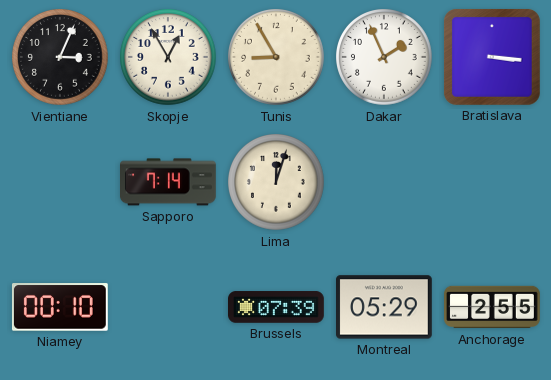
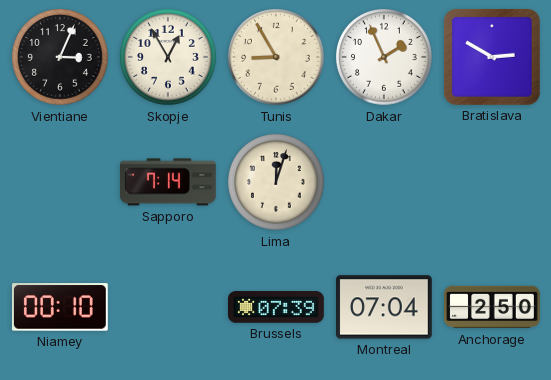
Bratislava: 3:16 -> 2:50 (492, 57)
Montreal: 05:29 -> 07:04 (385, 307)
Anchorage: 2:55 -> 2:50 (492, 307)
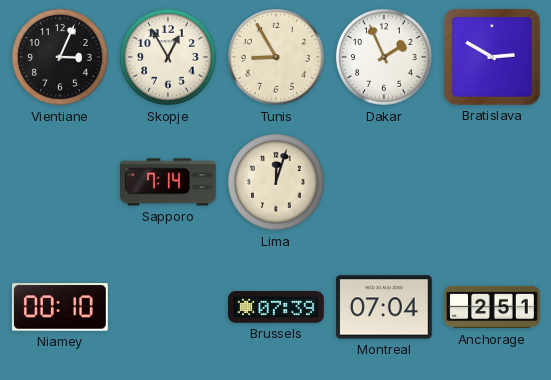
Anchorage: 2:50 -> 2:51 (492, 307)
